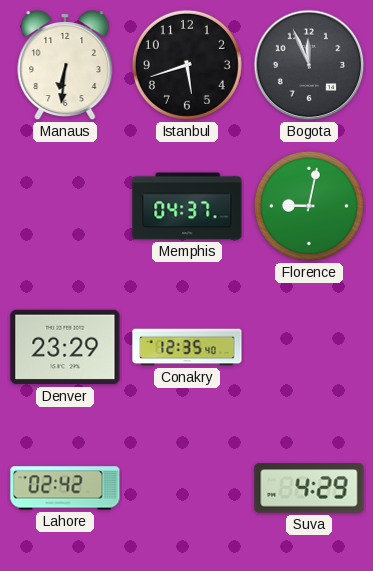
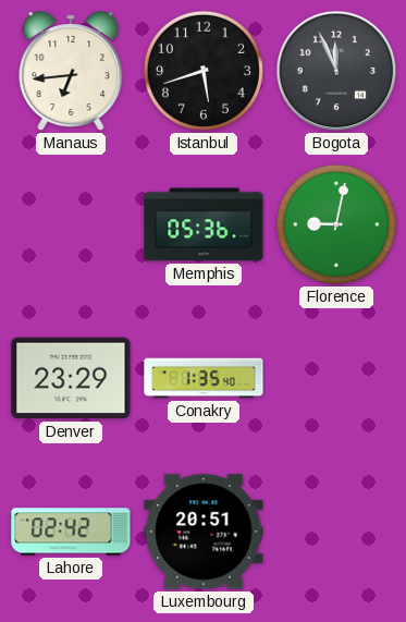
Manaus: 6:31 -> 6:44 (71, 72)
Memphis: 04:37 -> 05:36 (204, 224)
Conakry: 12:35 -> 1:35 (204, 378)
Luxembourg: none -> 20:51 (204, 532)
Suva: 4:29 -> none (309, 488)
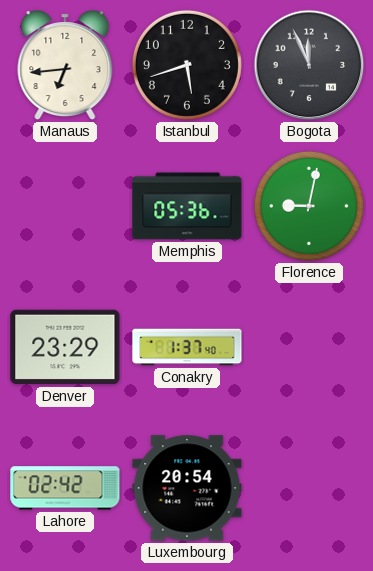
Conakry: 1:35 -> 1:37 (187, 347)
Luxembourg: 20:51 -> 20:54 (187, 488)
